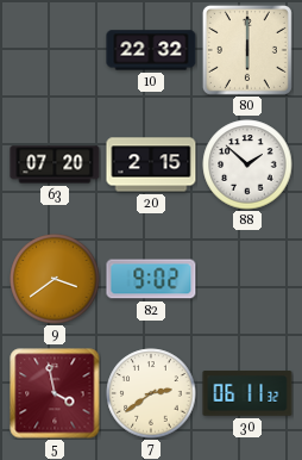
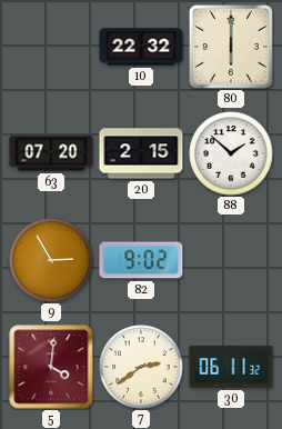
9: 3:39 -> 2:55 (51, 260)
5: 3:58 -> 4:01 (51, 367)
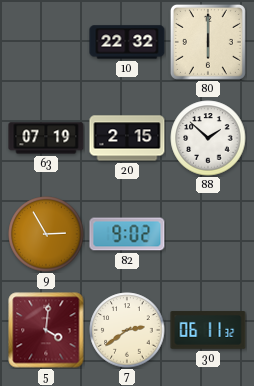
63: 07:20 -> 07:19 (46, 138)
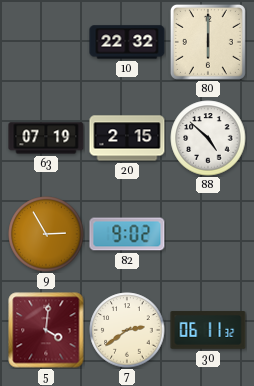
88: 1:52 -> 4:52 (208, 138)
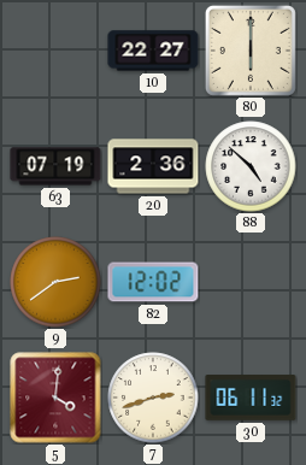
10: 22:32 -> 22:27 (153, 51)
20: 2:15 -> 2:36 (153, 166)
9: 2:55 -> 2:39 (55, 282)
82: 9:02 -> 12:02 (153, 282)
7: 2:39 -> 2:42 (153, 398)
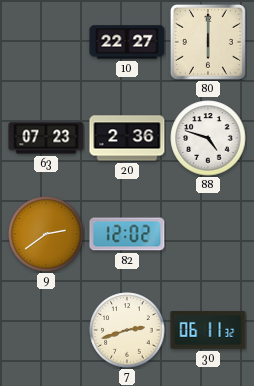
63: 07:19 -> 07:23 (46, 138)
88: 4:52 -> 4:48 (208, 138)
5: 4:01 -> none (55, 398)
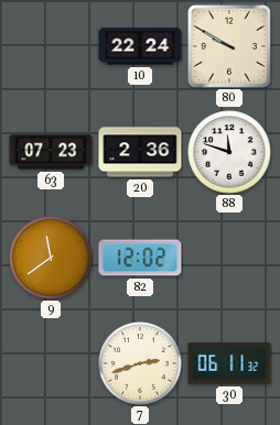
10: 22:27 -> 22:24 (140, 46)
80: 6:00 -> 9:50 (229, 46)
88: 4:48 -> 11:48 (229, 152)
9: 2:39 -> 11:39 (51, 258)
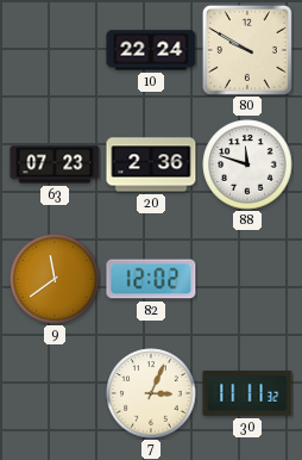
7: 2:42 -> 3:04 (151, 393)
30: 06:11 -> 11:11 (247, 393)
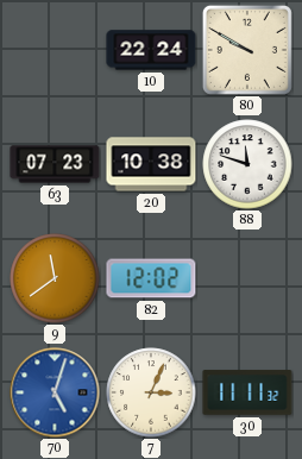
20: 2:36 -> 10:38 (151, 164)
70: none -> 5:03 (55, 392)
